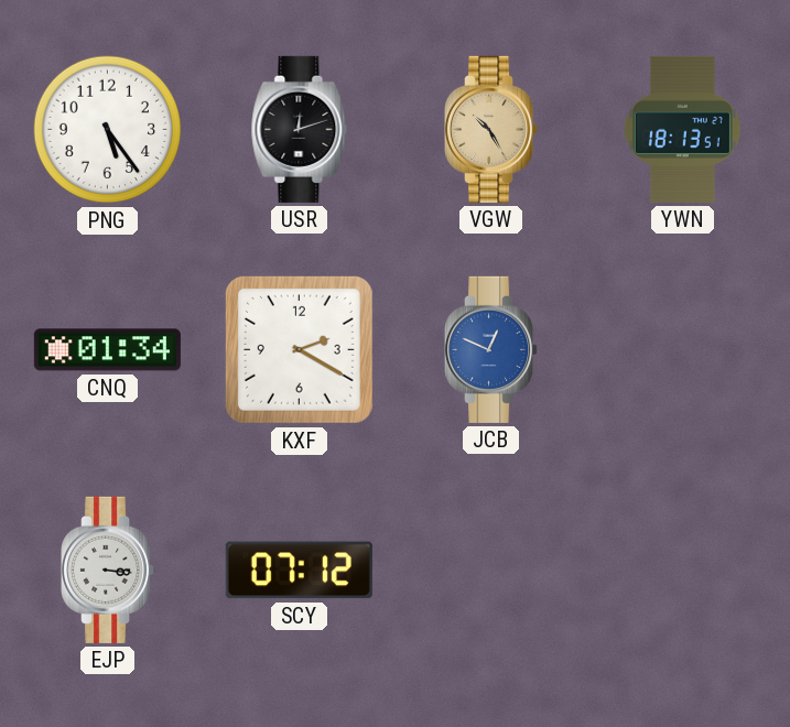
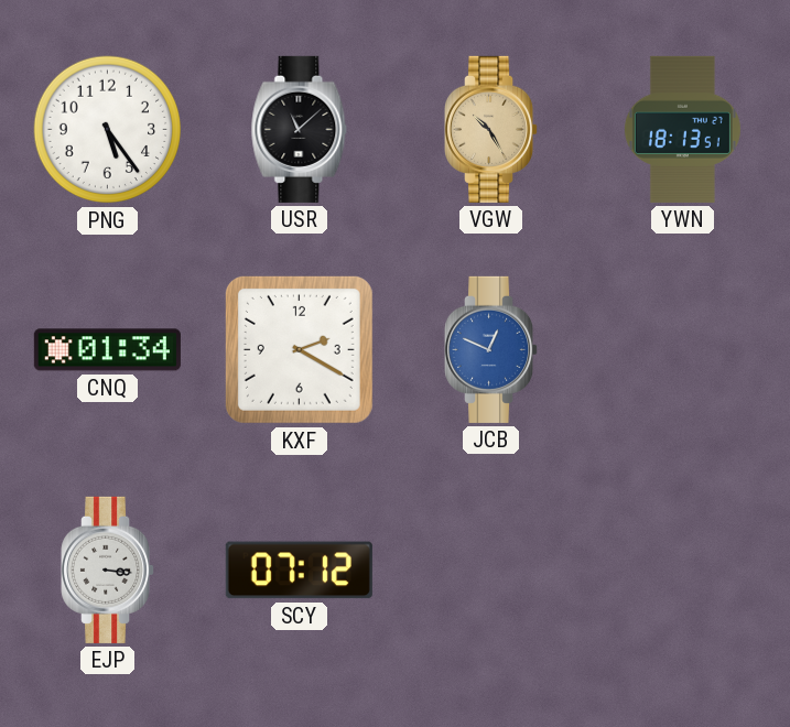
USR: 12:12 -> 11:08 (300, 129)
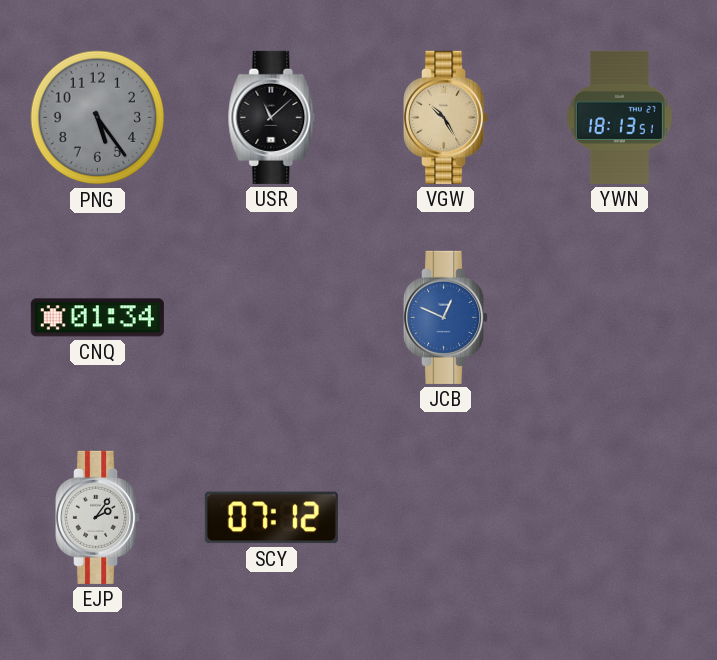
PNG dial: white -> grey (98, 118)
KXF: 2:20 -> none (299, 349)
EJP: 3:16 -> 2:06 (98, 517)
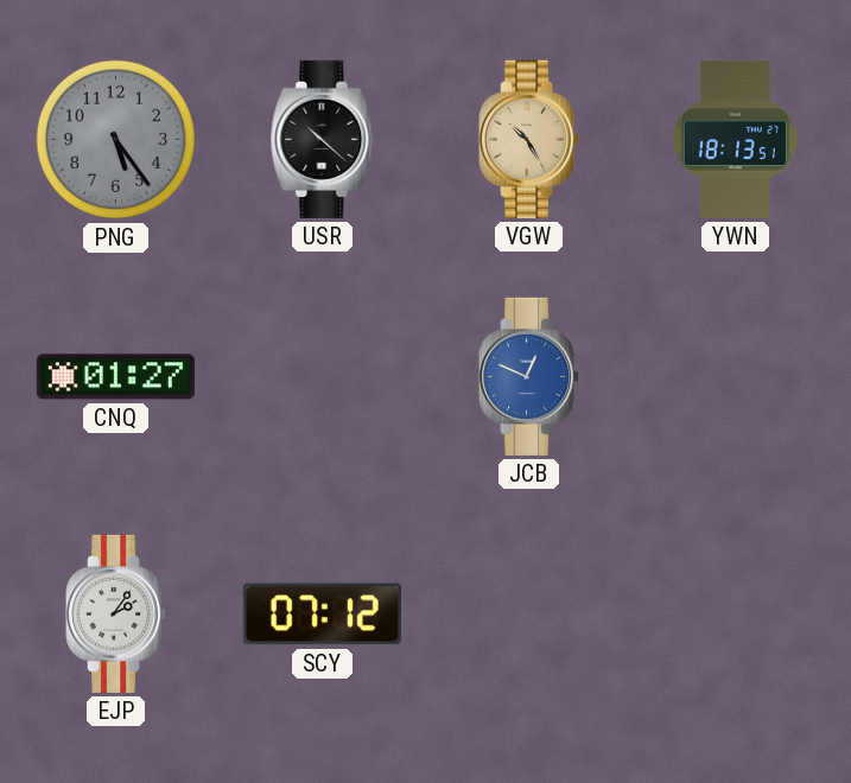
USR: 11:08 -> 10:22 (323, 139)
CNQ: 01:34 -> 01:27 (115, 377)
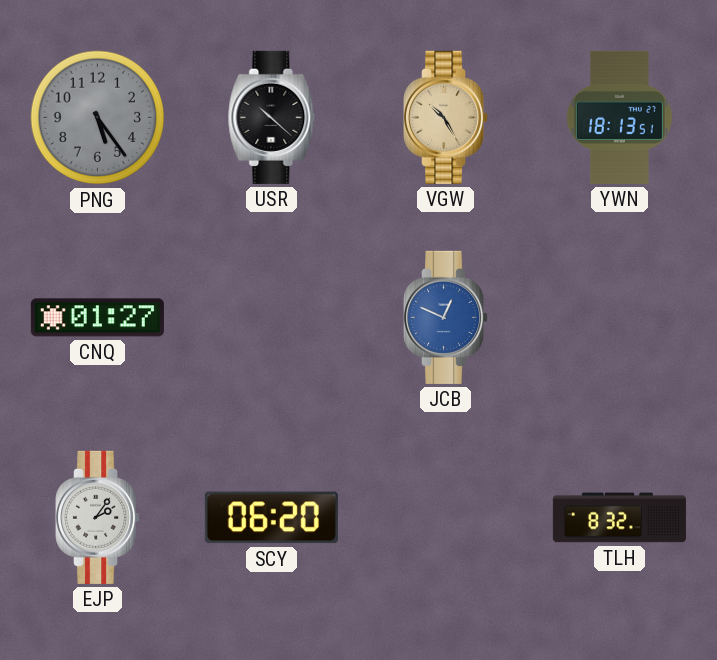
SCY: 07:12 -> 06:20 (271, 518)
TLH: none -> 8:32 (619, 518)
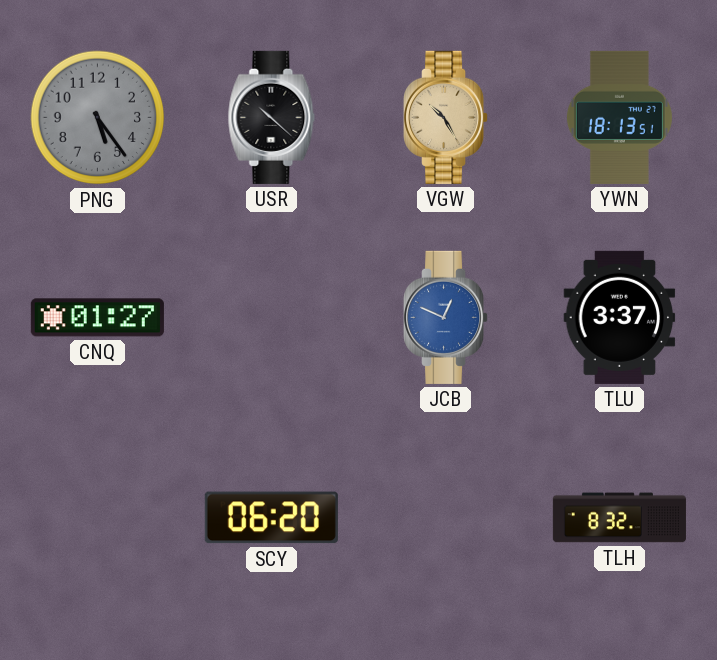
TLU: none -> 3:37 (620, 317)
EJP: 2:06 -> none (98, 517)
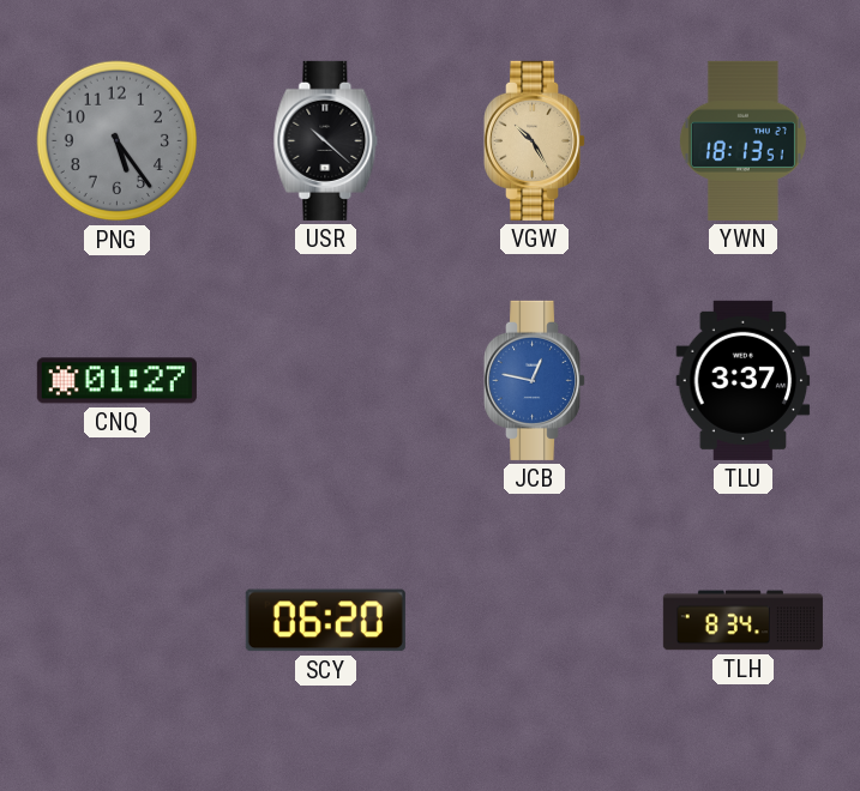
JCB: 12:49 -> 12:47 (535, 380)
TLH: 8:32 -> 8:34 (742, 621)
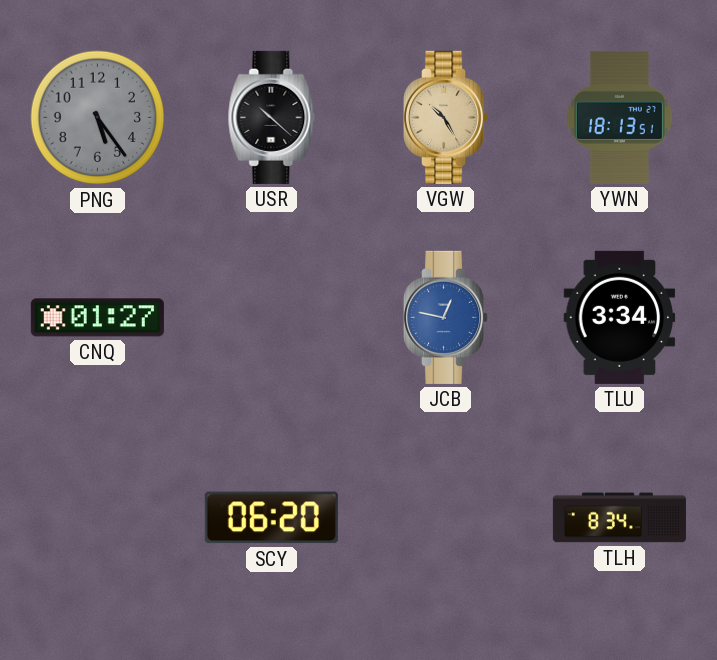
TLU: 3:37 -> 3:34 (620, 317)
